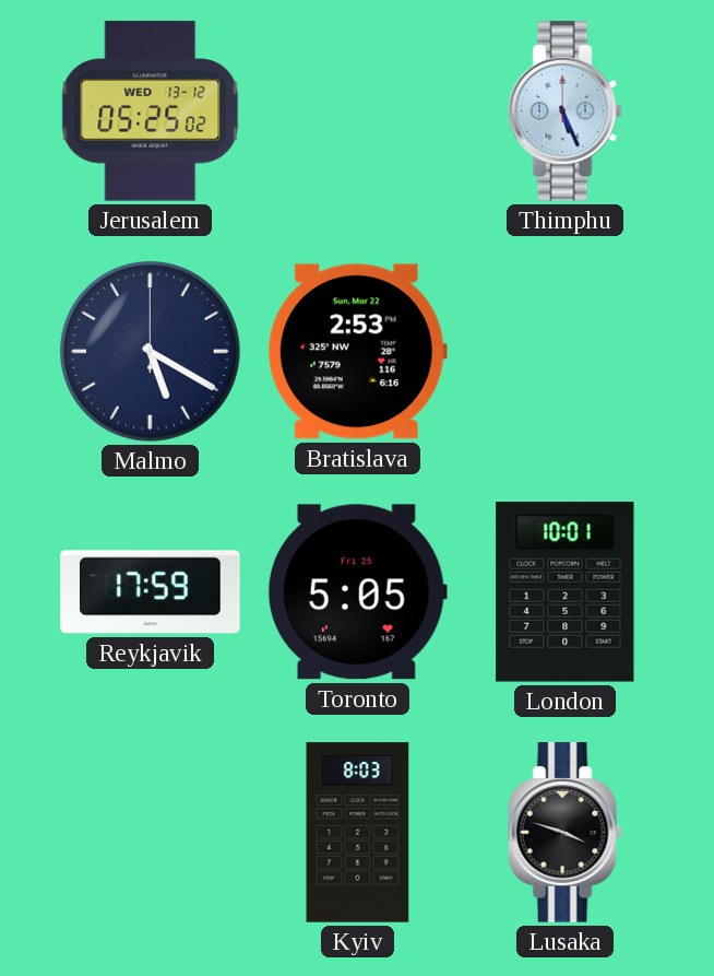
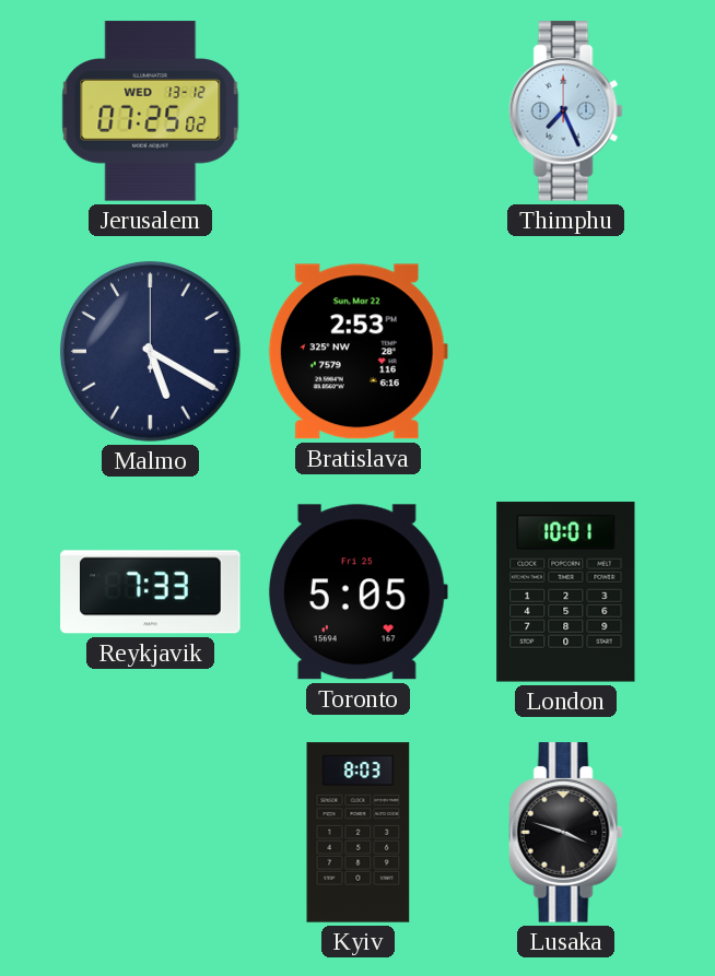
Jerusalem: 05:25 -> 07:25 (151, 111)
Thimphu: 5:26 -> 7:26 (565, 111)
Reykjavik: 17:59 -> 7:33 (151, 592)
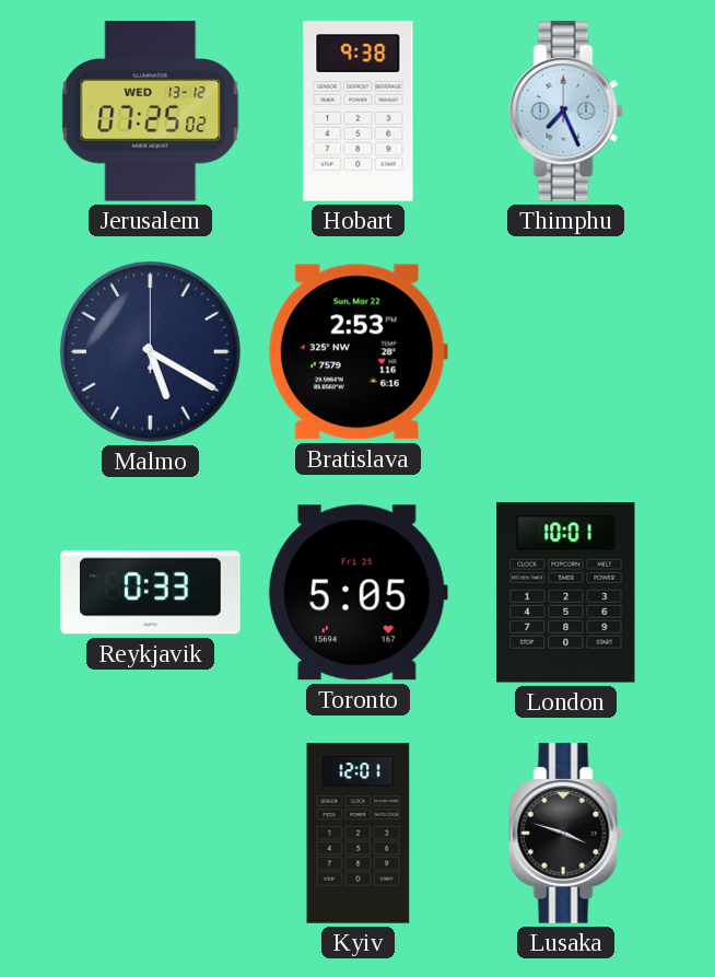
Hobart: none -> 9:38 (359, 112)
Reykjavik: 7:33 -> 0:33 (151, 593)
Kyiv: 8:03 -> 12:01 (359, 834)
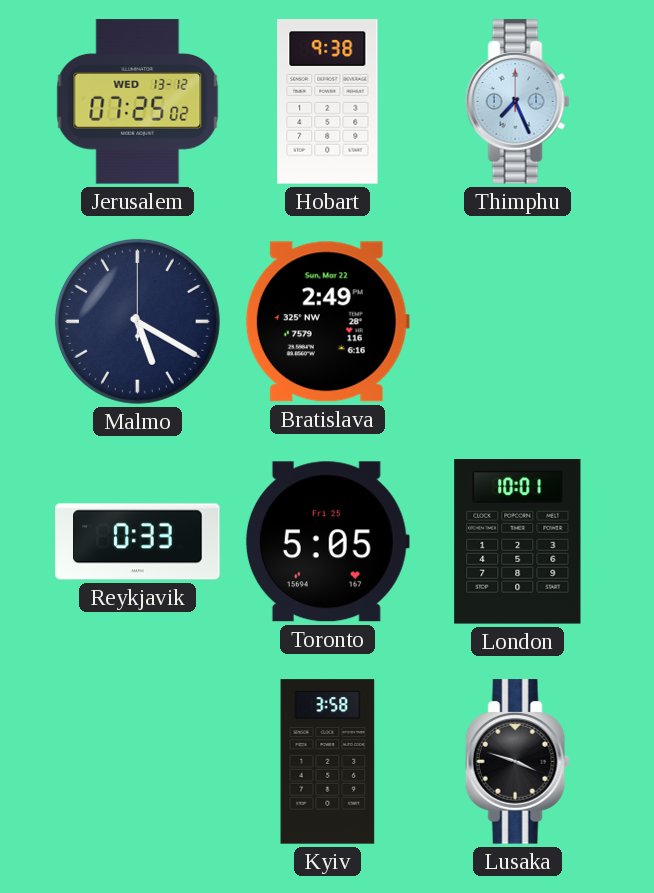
Bratislava: 2:53 -> 2:49 (327, 322)
Kyiv: 12:01 -> 3:58 (328, 762)
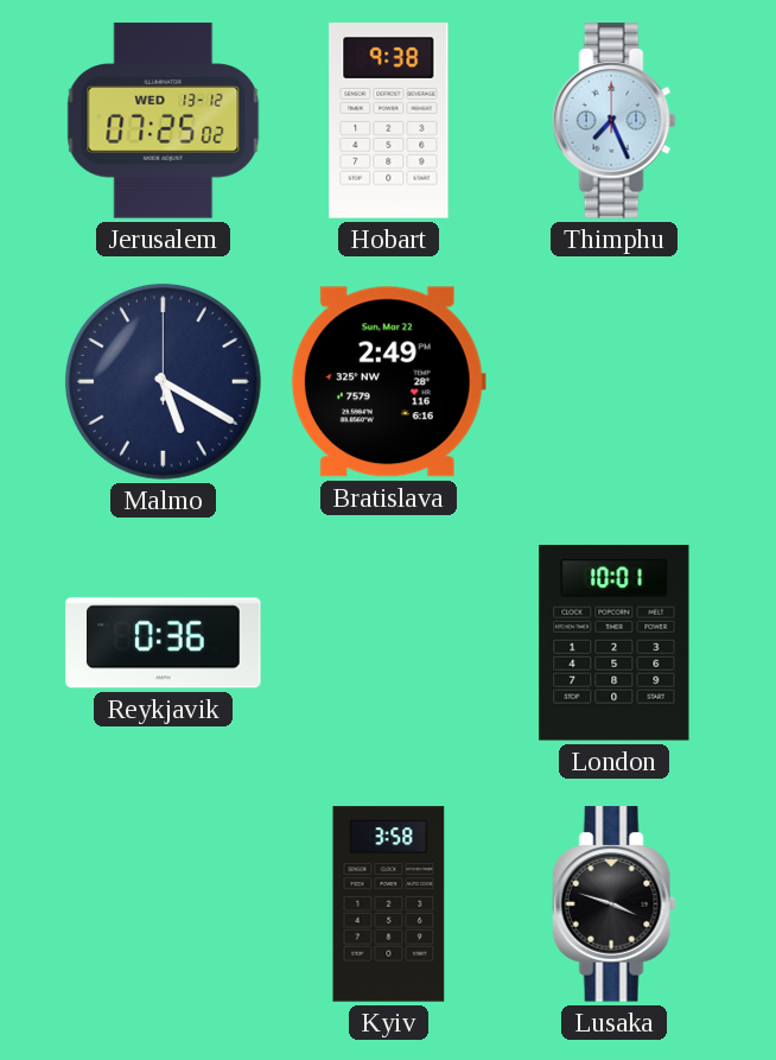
Reykjavik: 0:33 -> 0:36 (164, 643)
Toronto: 5:05 -> none (327, 542)
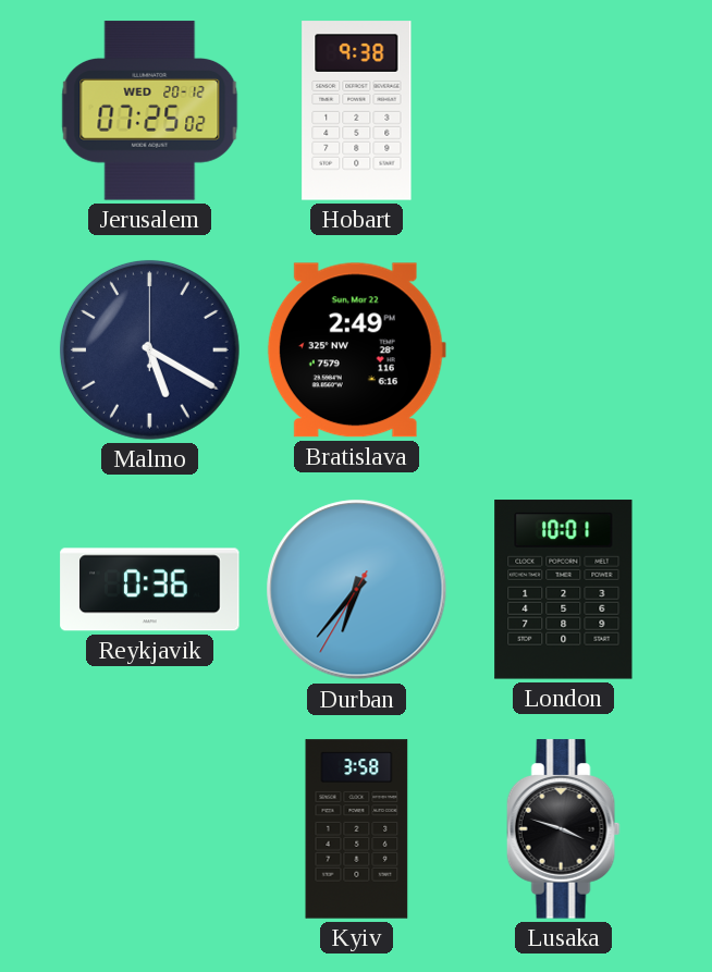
Jerusalem date: WED 13-12 -> WED 20-12 (150, 111)
Thimphu: 7:26 -> none (613, 121)
Durban: none -> 6:36 (357, 590)
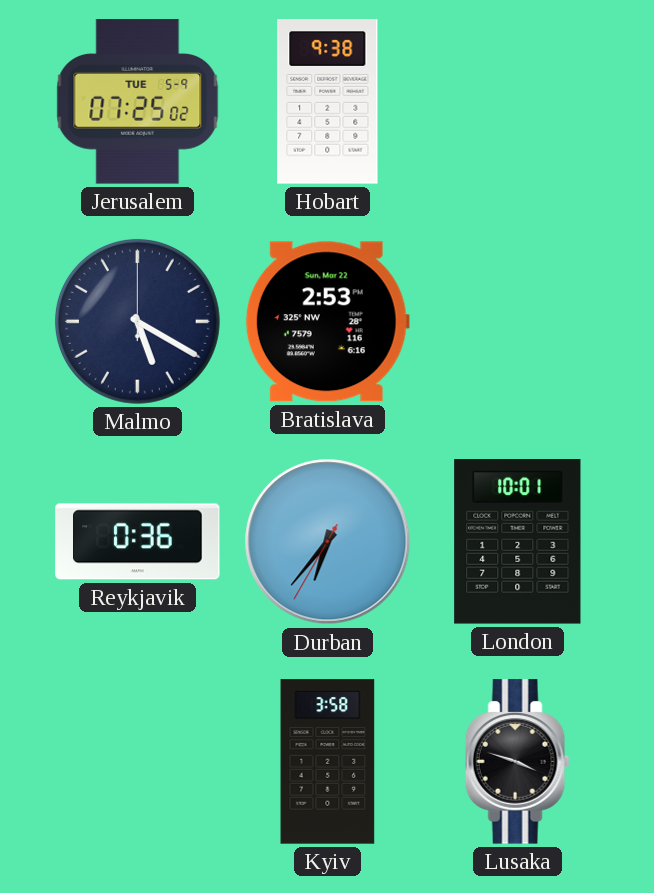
Jerusalem date: WED 20-12 -> TUE 5-9 (138, 102)
Bratislava: 2:49 -> 2:53 (327, 322)
